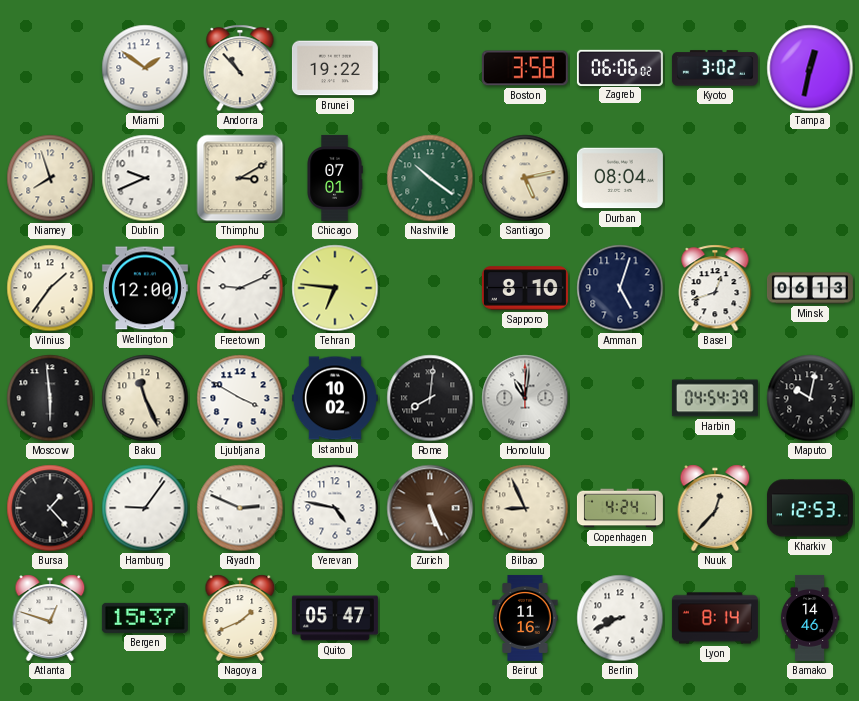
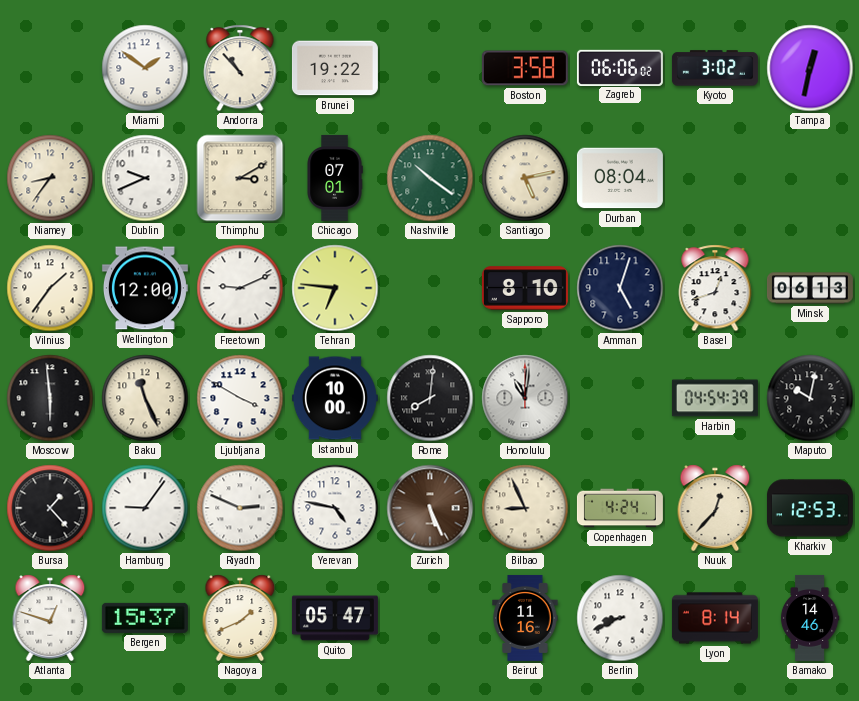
Niamey: 7:57 -> 8:36 (50, 178)
Istanbul: 10:02 -> 10:00 (335, 398)
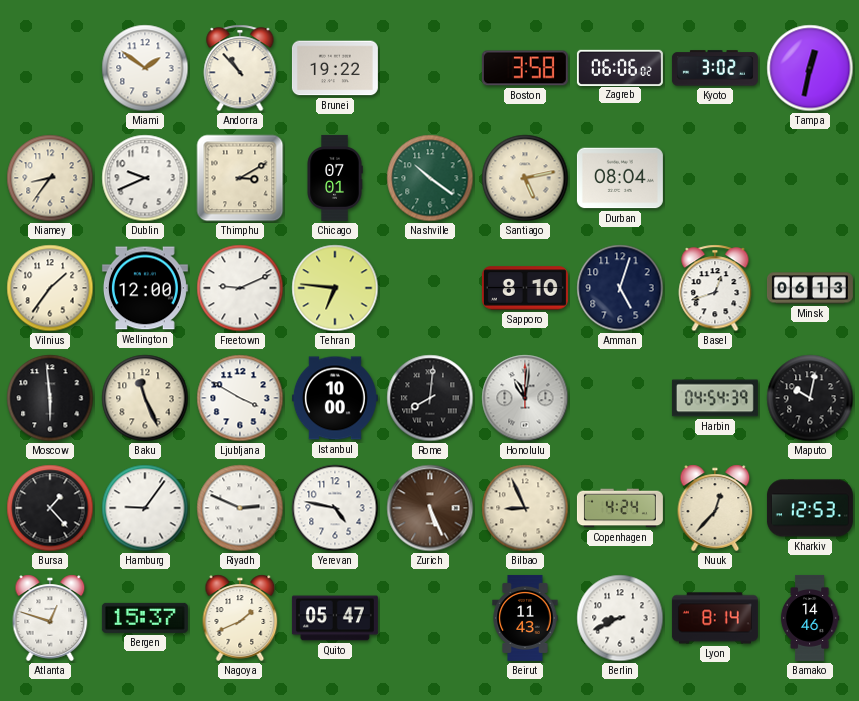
Beirut: 11:16 -> 11:43 (525, 618)
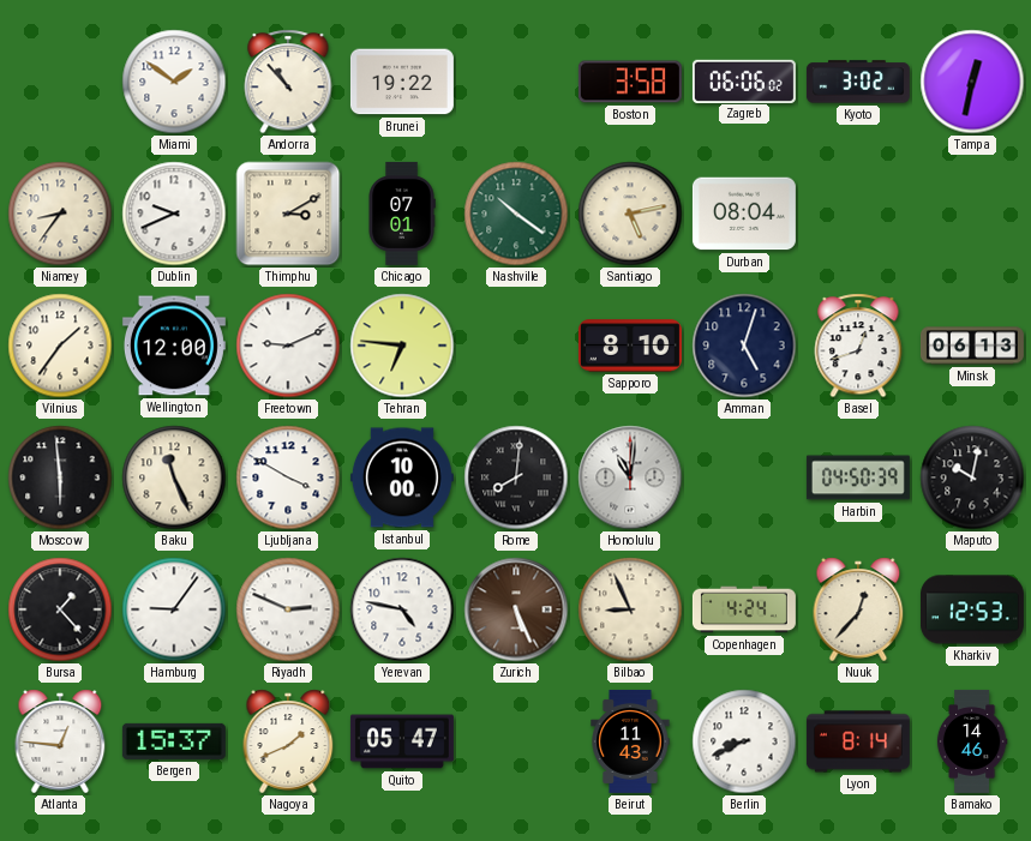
Harbin: 04:54 -> 04:50 (858, 477)
Atlanta: 12:48 -> 12:46 (60, 741)
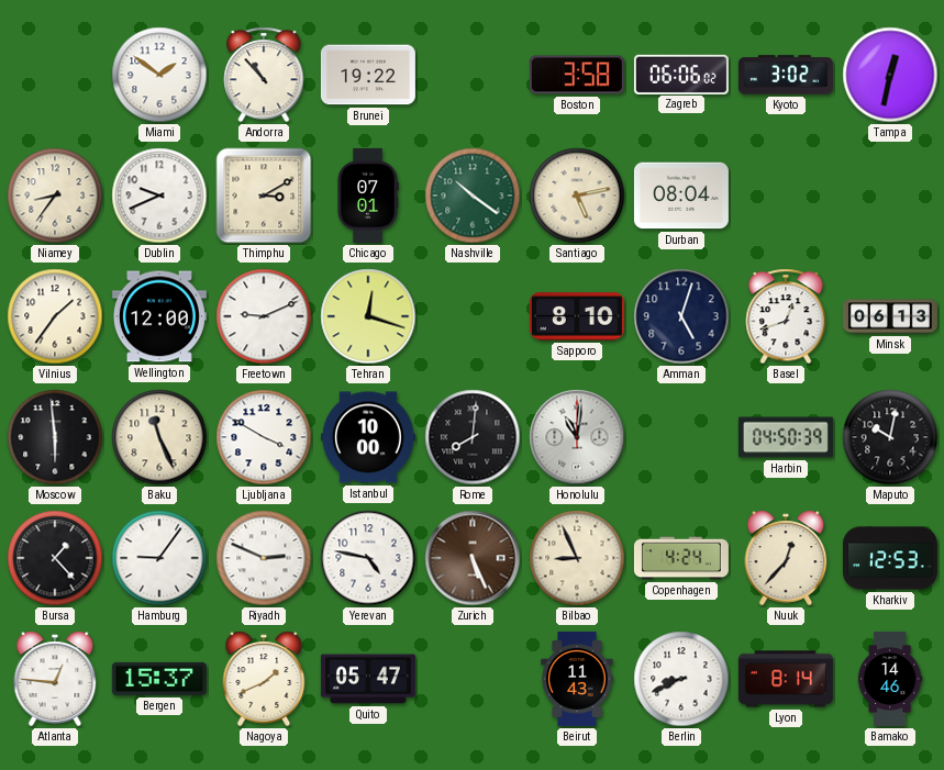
Tehran: 6:46 -> 12:18 (368, 316)
